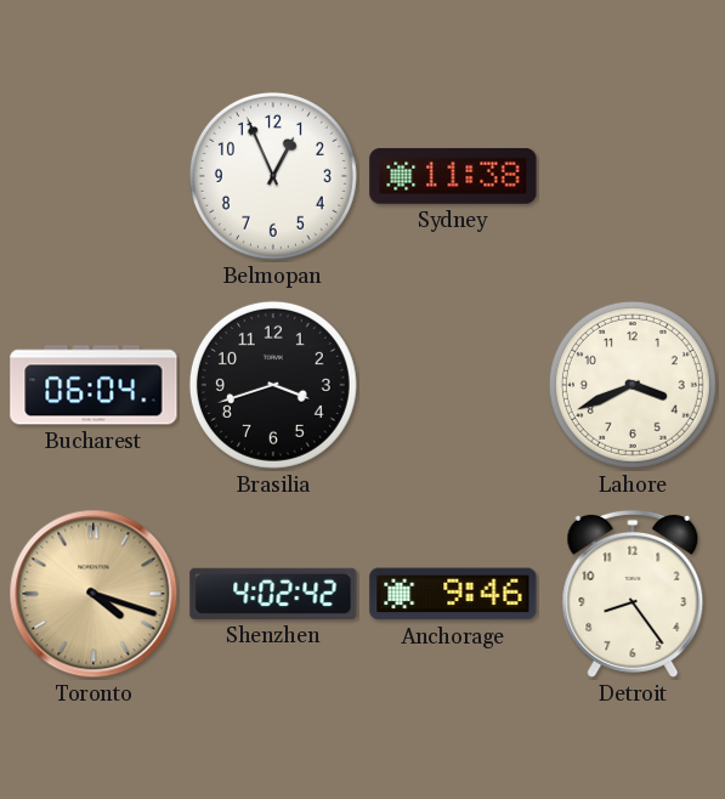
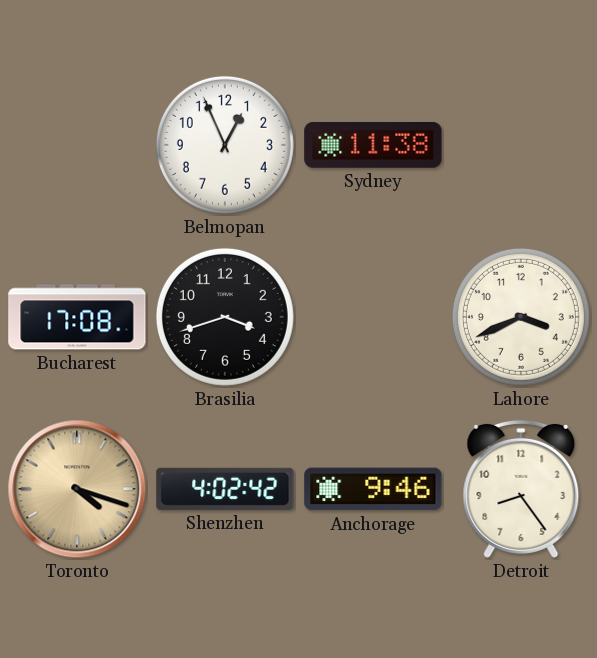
Bucharest: 06:04 -> 17:08 (77, 317)
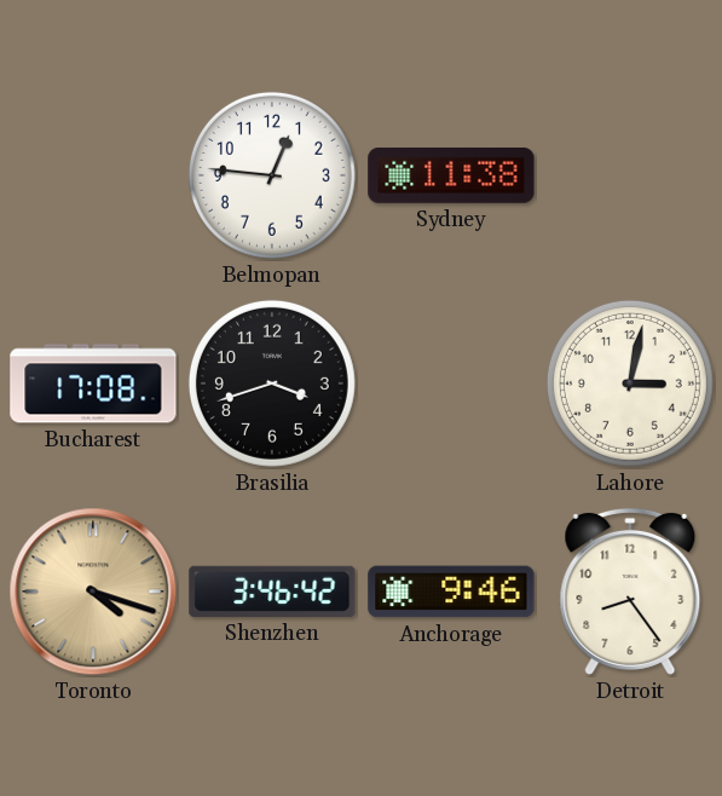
Belmopan: 12:56 -> 12:46 (272, 175)
Lahore: 3:41 -> 3:02 (630, 383)
Shenzhen: 4:02 -> 3:46 (272, 592)
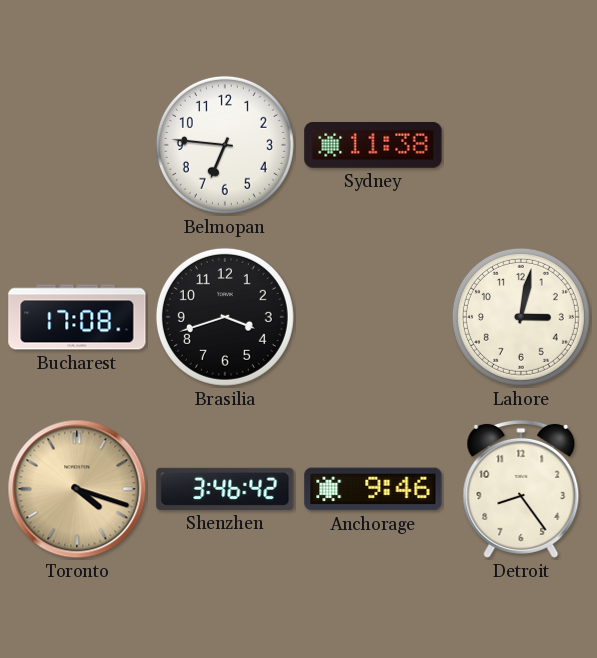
Belmopan: 12:46 -> 6:46 (225, 145)
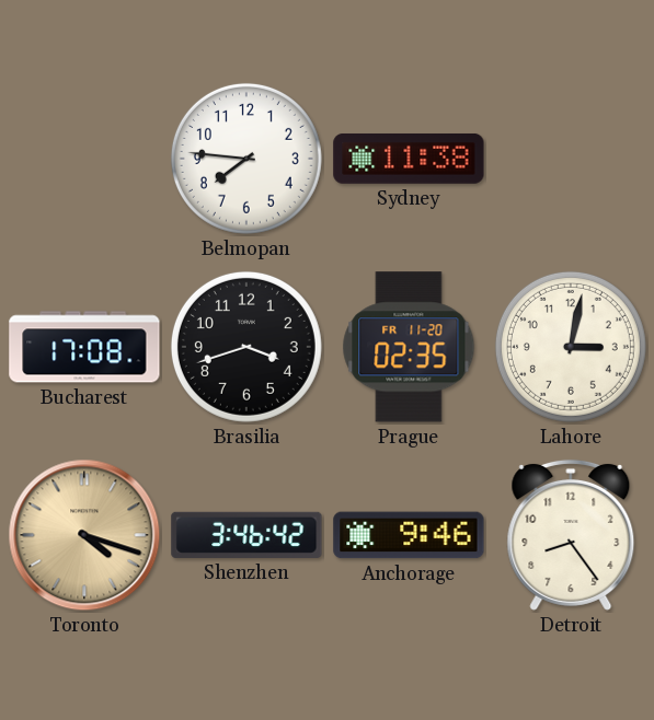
Belmopan: 6:46 -> 7:46 (246, 159)
Prague: none -> 02:35 (409, 347)
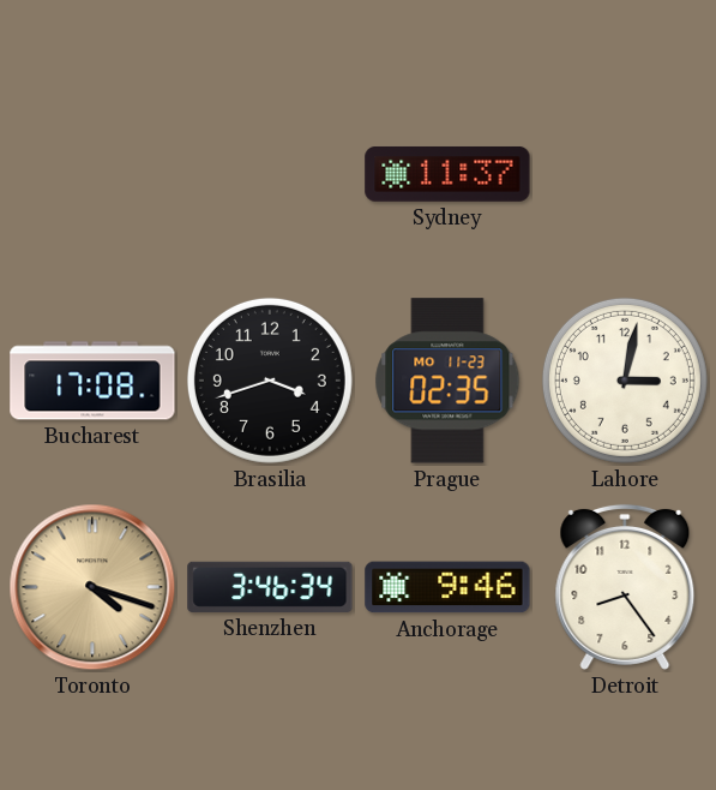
Belmopan: 7:46 -> none (246, 159)
Sydney: 11:38 -> 11:37 (447, 174)
Prague date: FR 11-20 -> MO 11-23 (447, 381)
Shenzhen: 3:46:42 -> 3:46:34 (270, 587)
